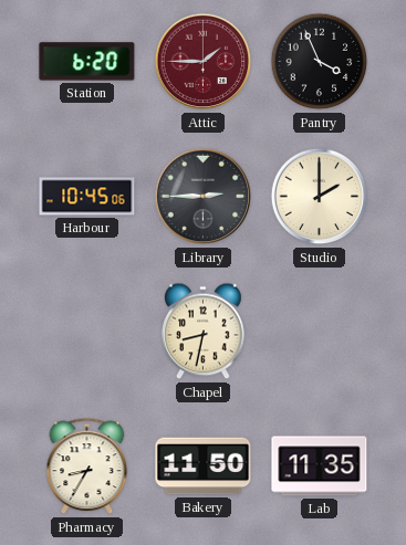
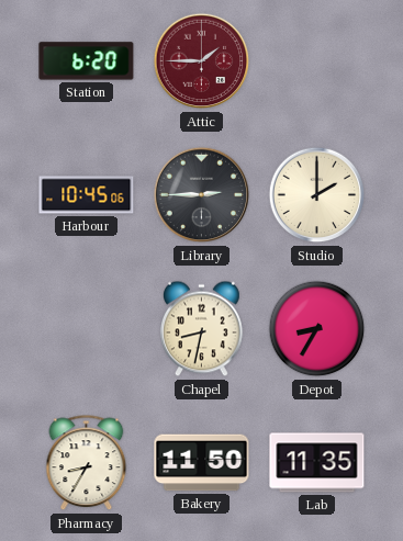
Pantry: 3:56 -> none (320, 62)
Depot: none -> 8:35 (317, 329)
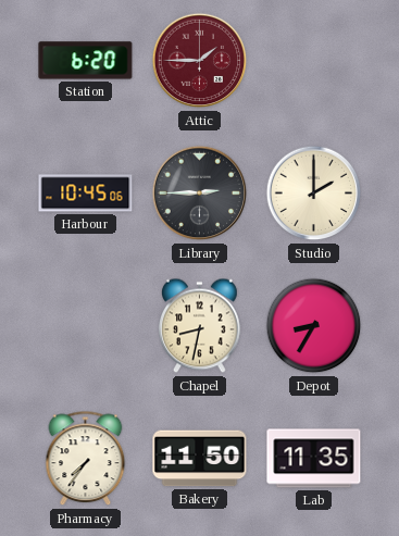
Pharmacy: 8:35 -> 7:36 (86, 459)
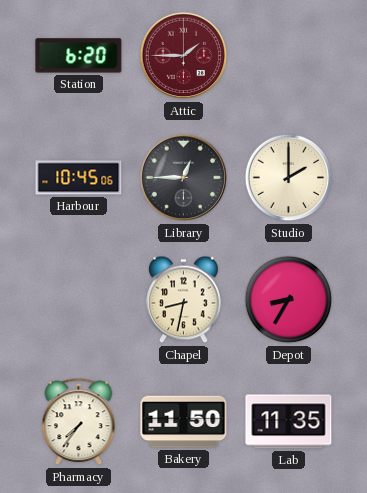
Library: 2:45 -> 12:45 (184, 178)
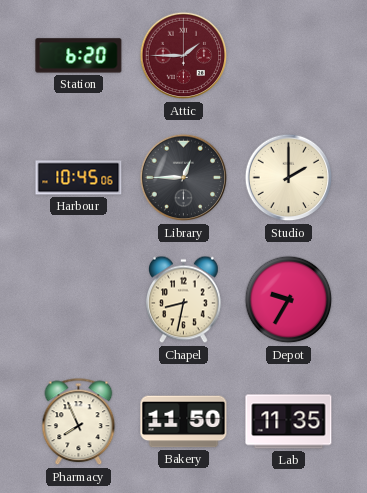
Depot: 8:35 -> 9:35 (289, 300)
Pharmacy: 7:36 -> 7:56 (79, 422)
